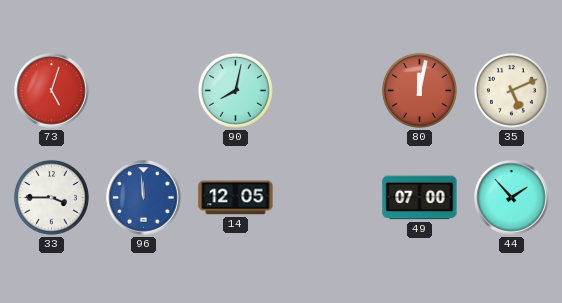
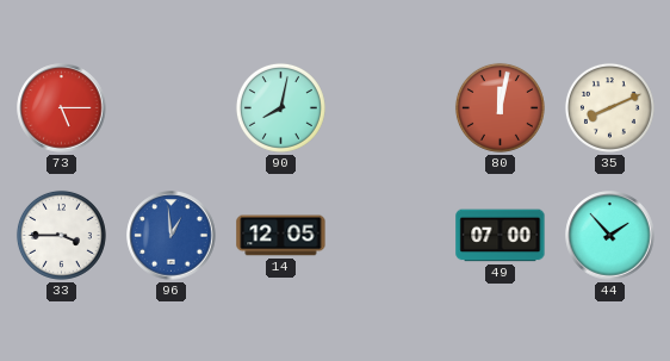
73: 5:03 -> 5:15 (62, 108)
35: 5:11 -> 8:11 (609, 107)
96: 11:59 -> 12:59 (172, 236)
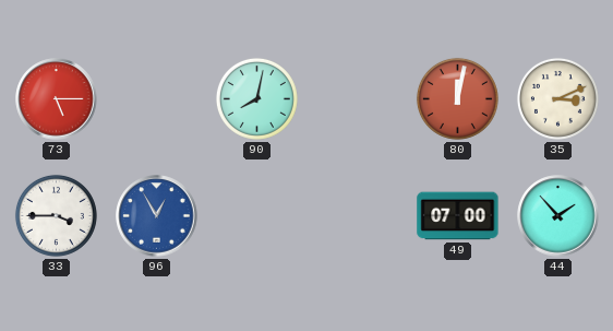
35: 8:11 -> 3:11 (557, 98)
96: 12:59 -> 12:55 (157, 216)
14: 12:05 -> none (281, 236)
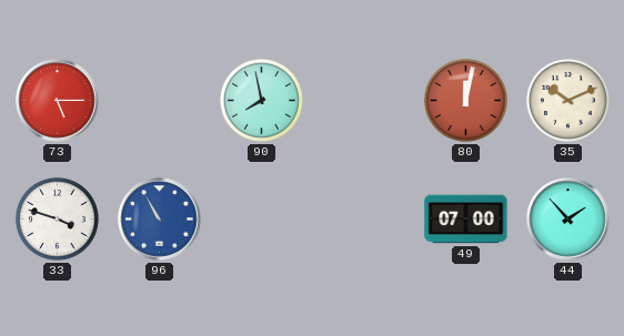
90: 8:02 -> 7:58 (261, 100)
35: 3:11 -> 10:11 (567, 100)
33: 3:45 -> 3:48 (57, 218)
96: 12:55 -> 10:55 (160, 220)
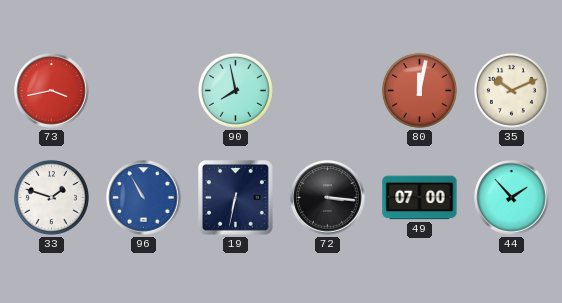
73: 5:15 -> 3:43 (52, 91)
33: 3:48 -> 1:48 (51, 197)
19: none -> 6:32 (236, 198)
72: none -> 3:16 (328, 198)
